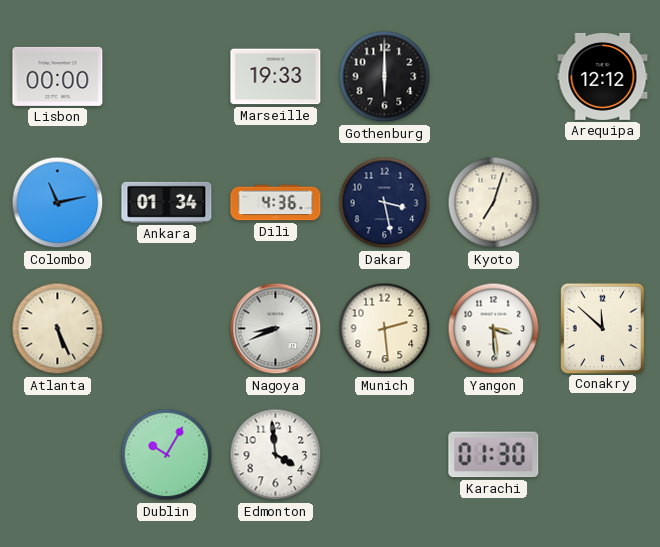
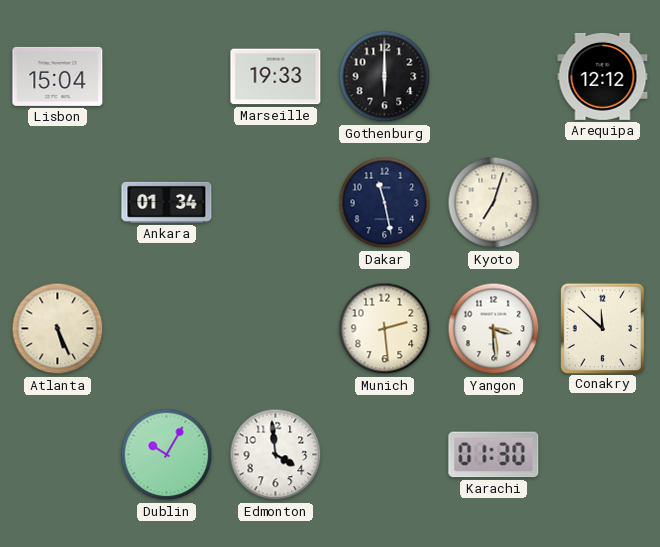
Lisbon: 00:00 -> 15:04 (58, 76)
Colombo: 11:13 -> none (58, 203)
Dili: 4:36 -> none (276, 203)
Dakar: 3:28 -> 11:28 (385, 203)
Nagoya: 8:41 -> none (276, 329)
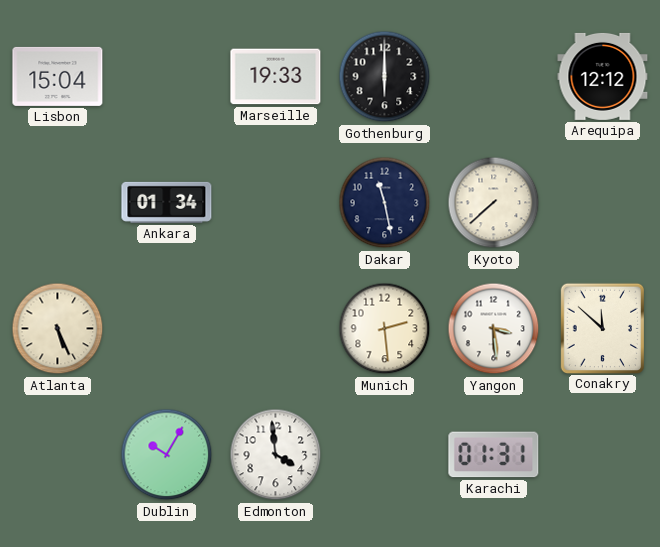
Kyoto: 7:03 -> 7:38 (494, 203)
Karachi: 01:30 -> 01:31 (494, 455)
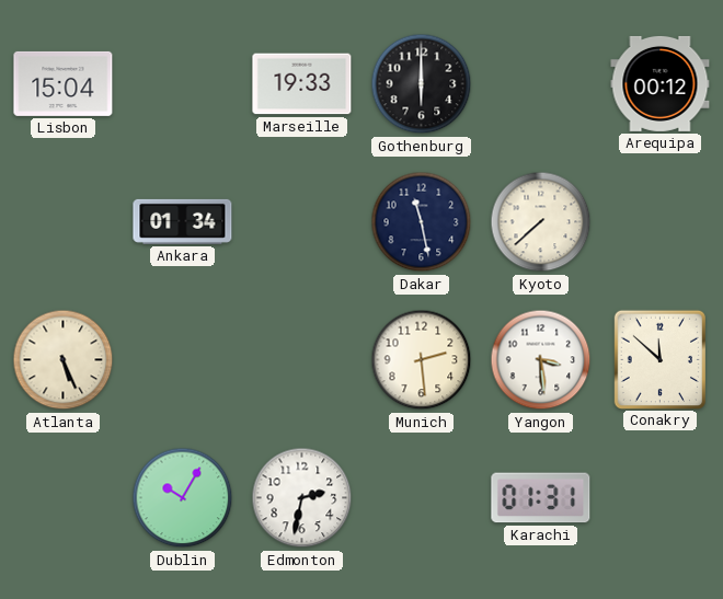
Arequipa: 12:12 -> 00:12 (661, 83)
Edmonton: 3:59 -> 2:32 (302, 498)
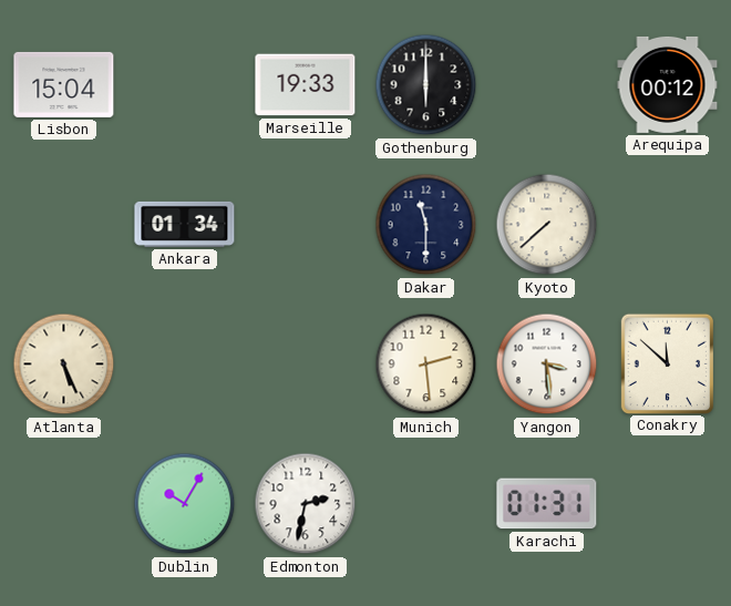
Dakar: 11:28 -> 11:30 (426, 225)
